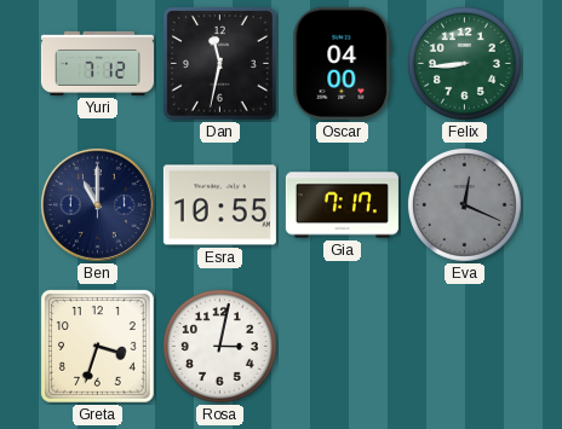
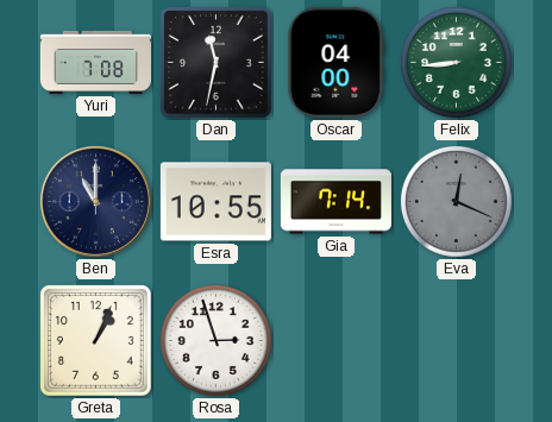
Yuri: 7:12 -> 7:08 (95, 62)
Gia: 7:17 -> 7:14 (335, 202)
Greta: 3:33 -> 1:04 (96, 341)
Rosa: 3:02 -> 2:57 (215, 340)
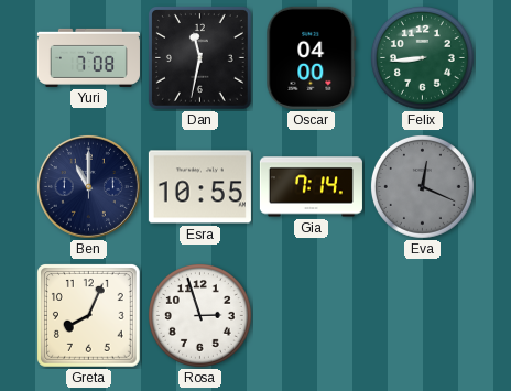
Greta: 1:04 -> 8:04 (89, 316)
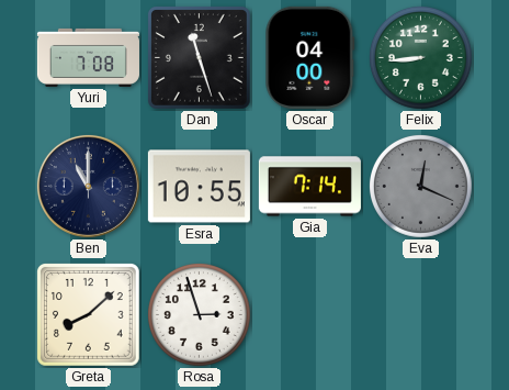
Dan: 11:32 -> 11:27 (200, 58)
Greta: 8:04 -> 8:08 (89, 315)
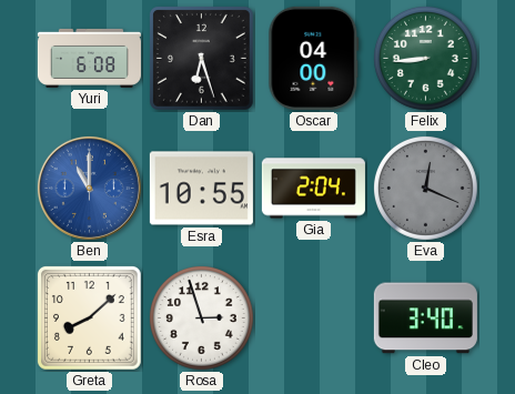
Yuri: 7:08 -> 6:08 (89, 58)
Dan: 11:27 -> 6:27 (202, 59)
Ben dial: navy -> blue (89, 188)
Gia: 7:14 -> 2:04 (313, 189)
Cleo: none -> 3:40 (425, 319)
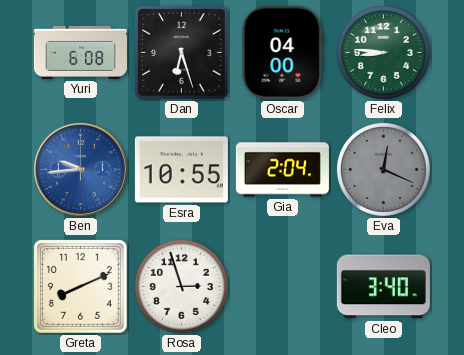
Felix: 8:44 -> 8:46 (383, 52)
Ben: 11:00 -> 9:44 (80, 169)
Greta: 8:08 -> 8:11 (81, 287)
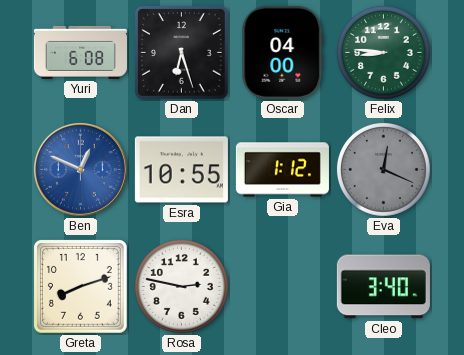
Ben: 9:44 -> 12:49 (80, 169)
Gia: 2:04 -> 1:12 (282, 170)
Greta: 8:11 -> 8:12 (81, 287)
Rosa: 2:57 -> 2:47 (181, 286)
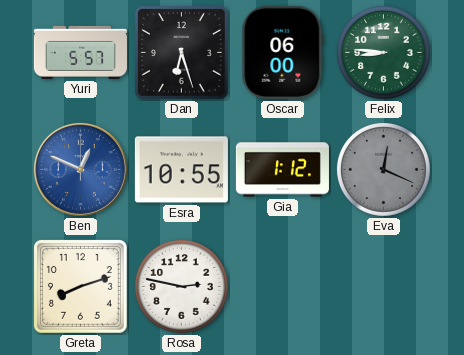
Yuri: 6:08 -> 5:57 (80, 52)
Oscar: 04:00 -> 06:00 (283, 52)
Cleo: 3:40 -> none (383, 287)
